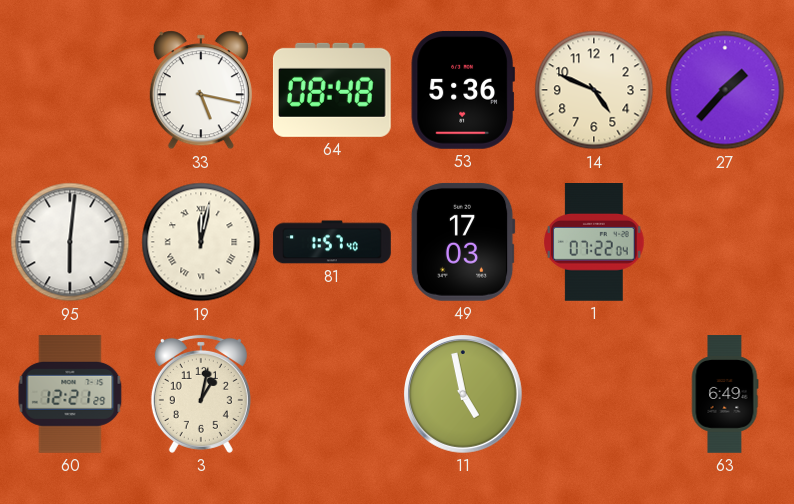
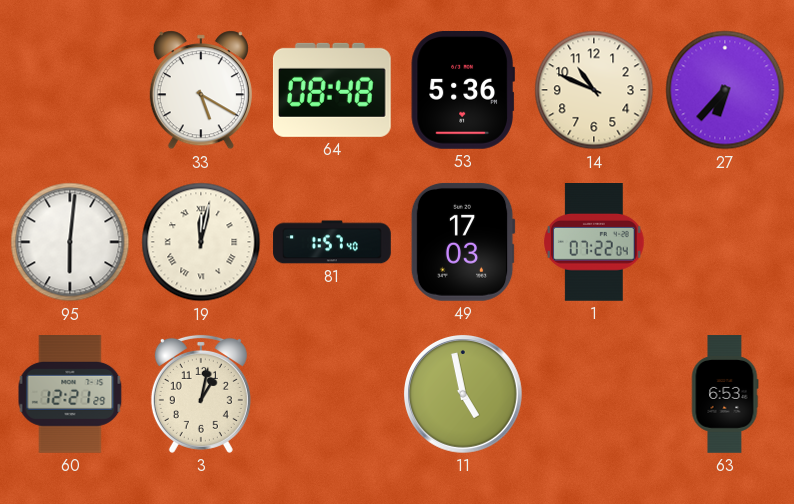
33: 5:17 -> 5:20 (201, 90)
14: 4:49 -> 10:49 (594, 90)
27: 1:37 -> 6:37 (725, 90)
63: 6:49 -> 6:53 (725, 394)
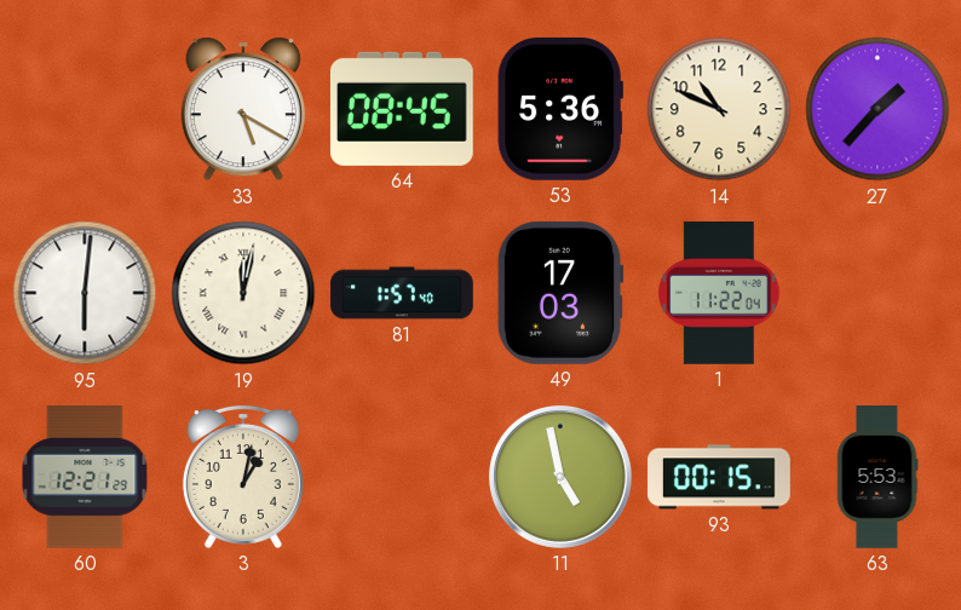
64: 08:48 -> 08:45 (402, 109)
27: 6:37 -> 1:37 (877, 109)
1: 07:22 -> 11:22 (719, 294)
93: none -> 00:15 (720, 477)
63: 6:53 -> 5:53 (877, 477)
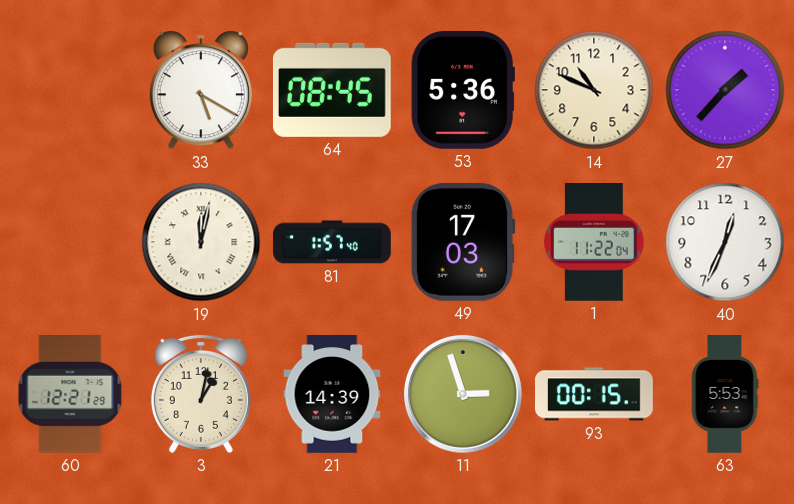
95: 6:01 -> none (85, 293)
40: none -> 12:34 (725, 242)
21: none -> 14:39 (332, 395)
11: 4:58 -> 2:57 (464, 395)
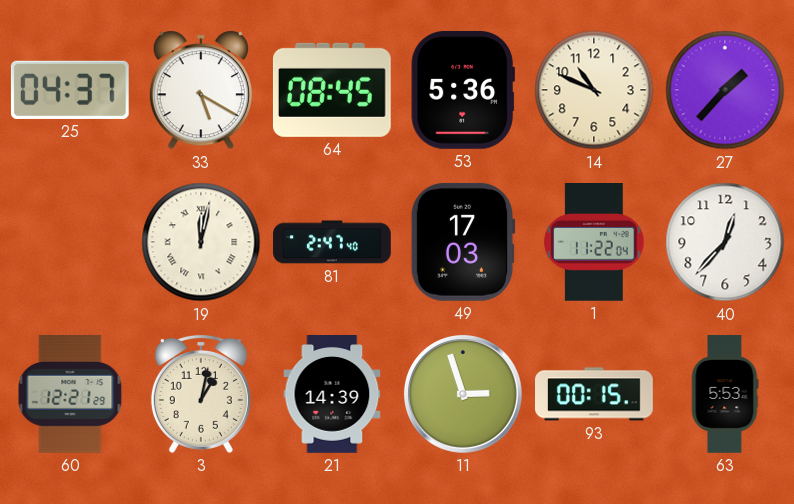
25: none -> 04:37 (70, 90)
81: 1:57 -> 2:47 (332, 242)
40: 12:34 -> 12:37 (725, 242)
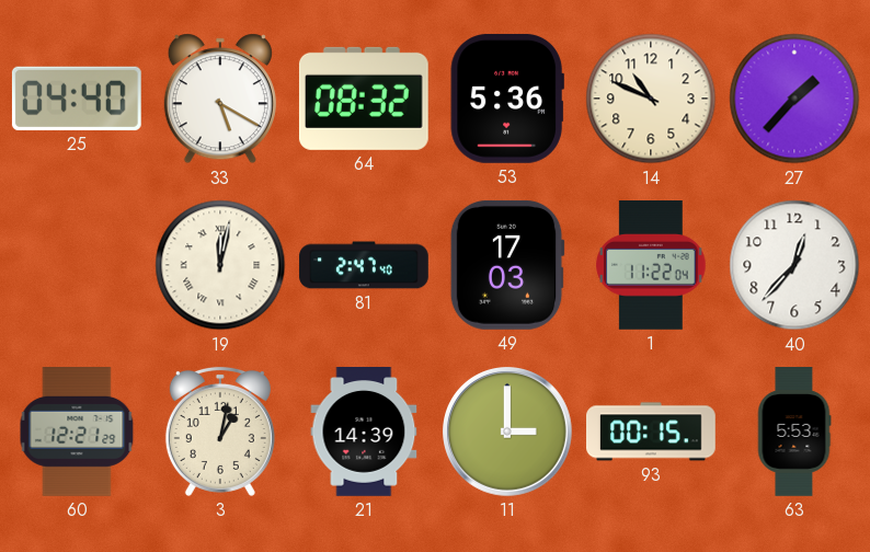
25: 04:37 -> 04:40 (77, 99)
64: 08:45 -> 08:32 (364, 99)
11: 2:57 -> 3:00 (508, 433)
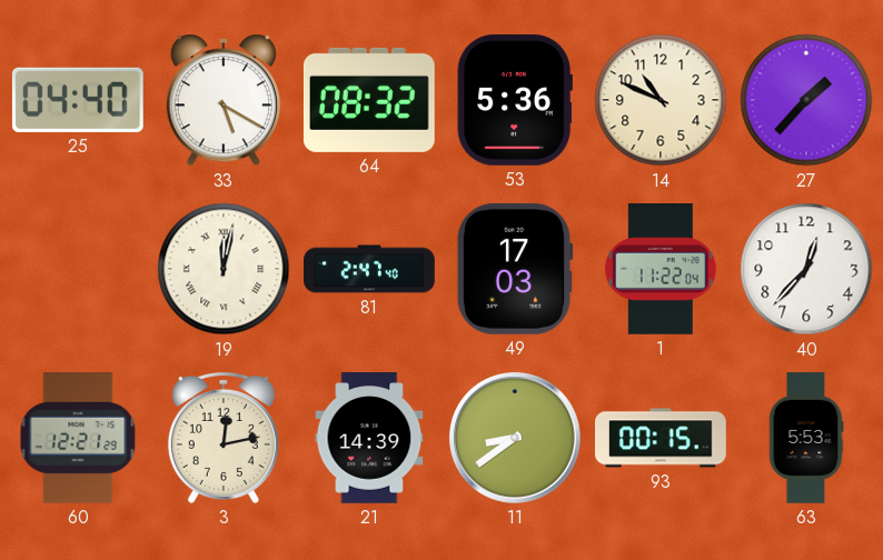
3: 1:02 -> 12:13 (224, 438)
11: 3:00 -> 8:39 (516, 439)
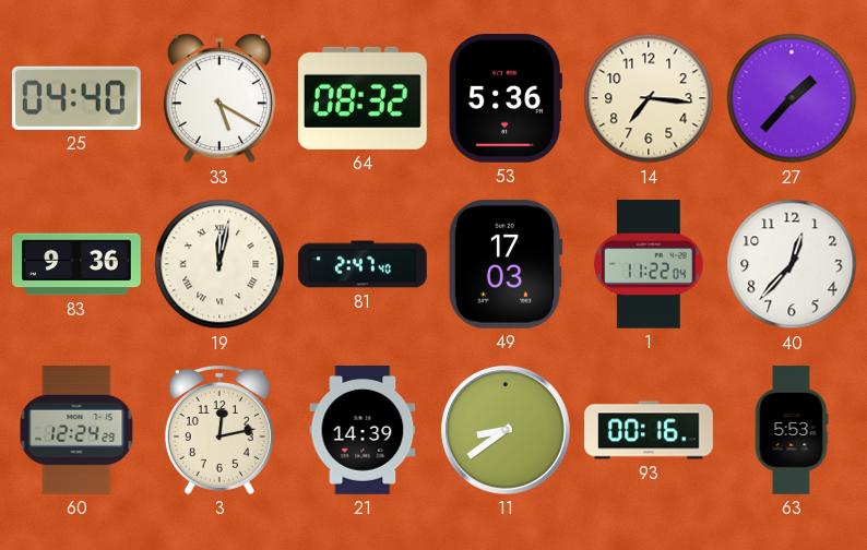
14: 10:49 -> 7:16 (649, 98)
83: none -> 9:36 (76, 264)
60: 12:21 -> 12:24 (76, 431)
93: 00:15 -> 00:16 (650, 430)
